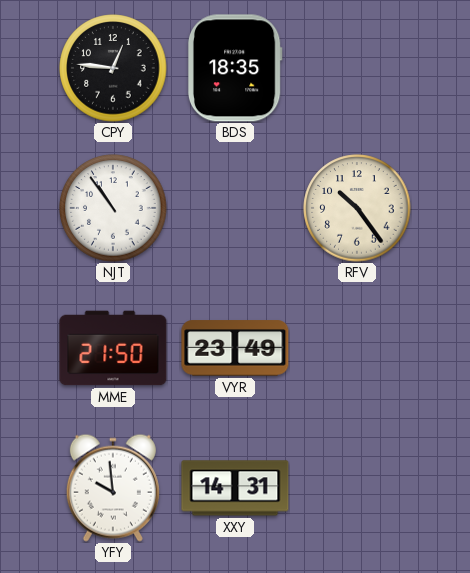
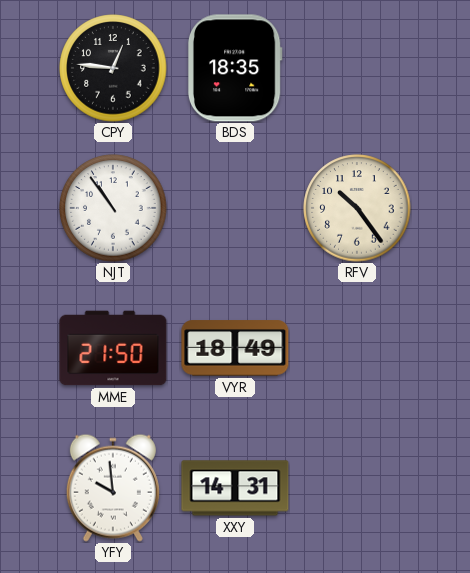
VYR: 23:49 -> 18:49 (235, 348)
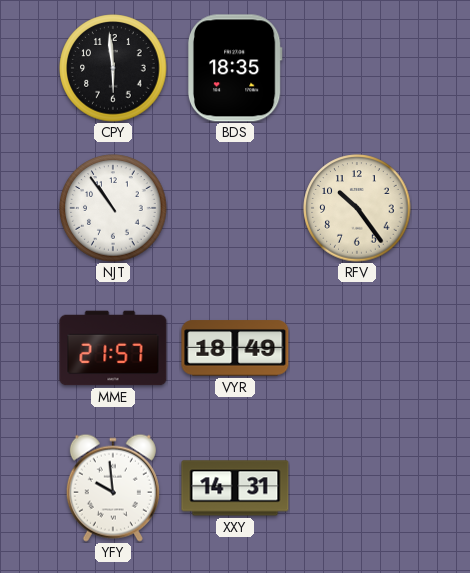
CPY: 12:46 -> 5:59 (113, 68)
MME: 21:50 -> 21:57 (113, 348)
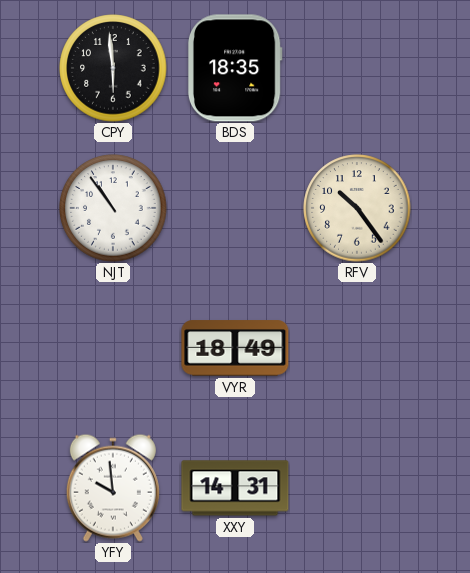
MME: 21:57 -> none (113, 348)
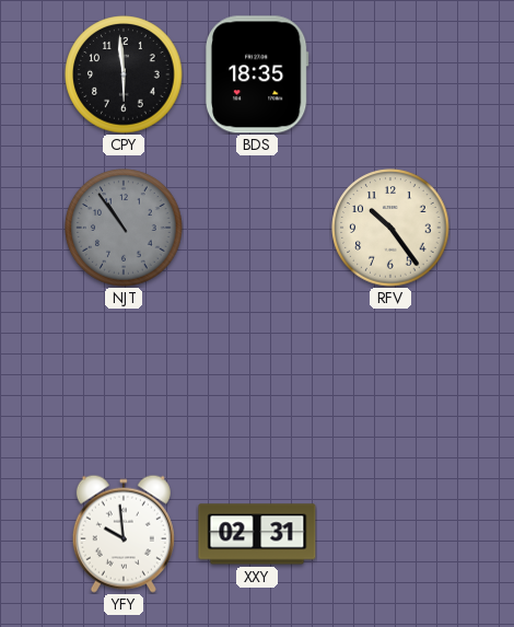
NJT dial: white -> grey (124, 228)
VYR: 18:49 -> none (235, 348)
XXY: 14:31 -> 02:31 (257, 534)
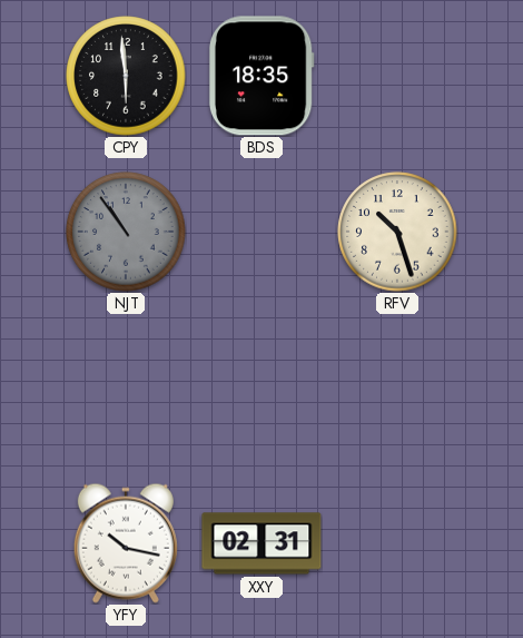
RFV: 10:24 -> 10:27 (397, 232)
YFY: 9:59 -> 10:17 (126, 543)
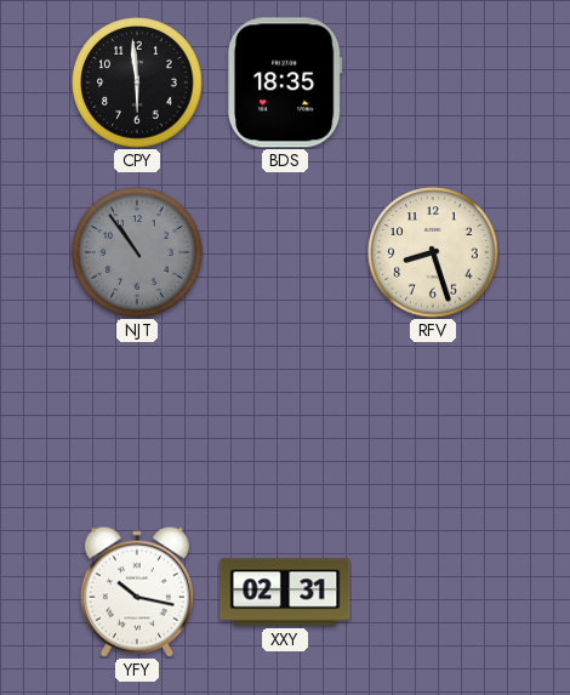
RFV: 10:27 -> 8:27 (433, 252)
